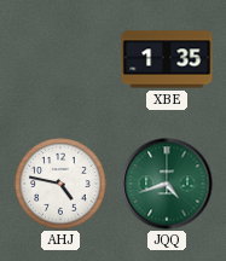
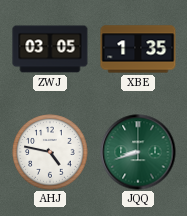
ZWJ: none -> 03:05 (50, 49)
JQQ: 4:42 -> 8:42 (138, 152)
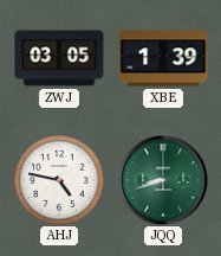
XBE: 1:35 -> 1:39 (163, 58)
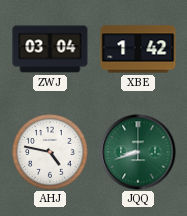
ZWJ: 03:05 -> 03:04 (50, 49)
XBE: 1:39 -> 1:42 (138, 49)
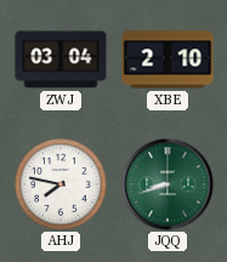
XBE: 1:42 -> 2:10 (168, 59)
AHJ: 4:47 -> 7:47 (61, 184)
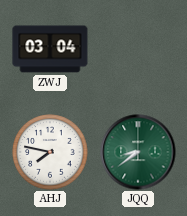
XBE: 2:10 -> none (168, 59)
JQQ: 8:42 -> 8:39 (138, 152)
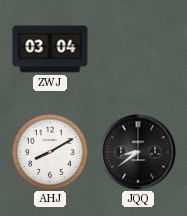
AHJ: 7:47 -> 8:10 (50, 152)
JQQ dial: green -> black (138, 152)
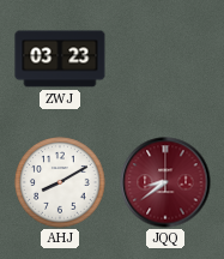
ZWJ: 03:04 -> 03:23 (60, 59)
JQQ dial: black -> burgundy (165, 182)
